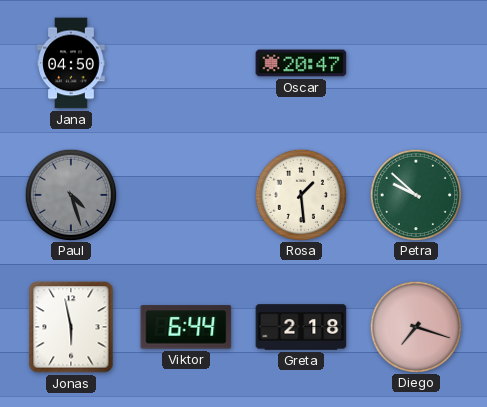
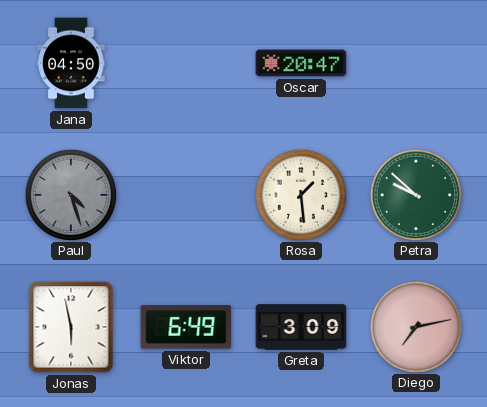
Viktor: 6:44 -> 6:49 (186, 327)
Greta: 2:18 -> 3:09 (301, 327)
Diego: 7:18 -> 7:13 (415, 326)
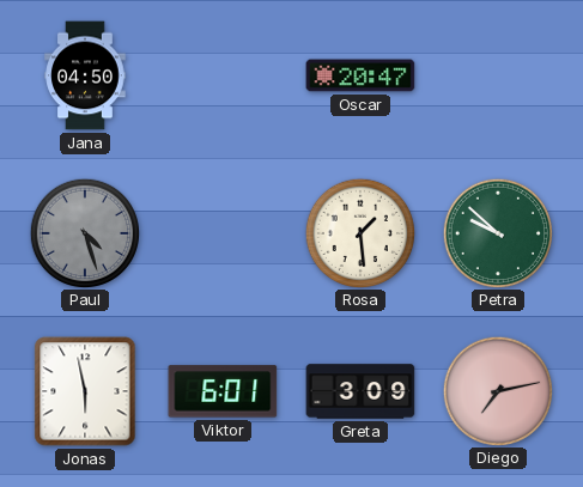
Viktor: 6:49 -> 6:01 (223, 391)
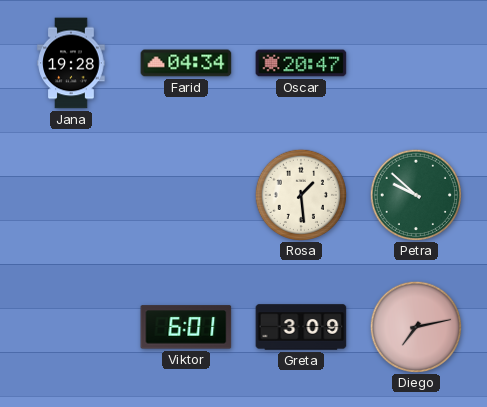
Jana: 04:50 -> 19:28 (71, 63)
Farid: none -> 04:34 (186, 63)
Paul: 4:27 -> none (84, 232)
Jonas: 5:58 -> none (85, 391)
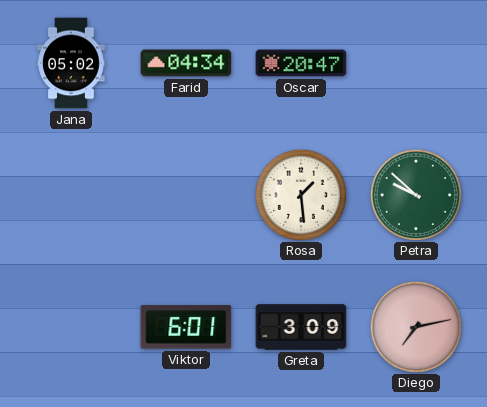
Jana: 19:28 -> 05:02 (71, 63)
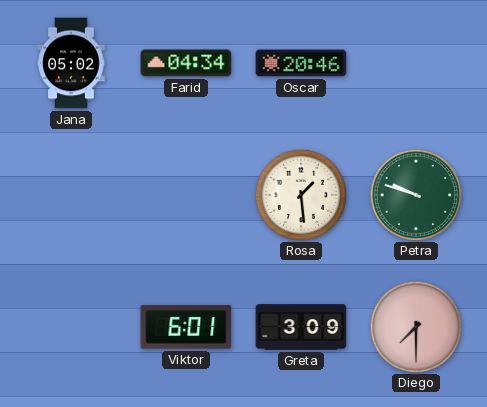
Oscar: 20:47 -> 20:46 (301, 63)
Petra: 9:52 -> 9:48 (415, 194)
Diego: 7:13 -> 7:30 (415, 326)
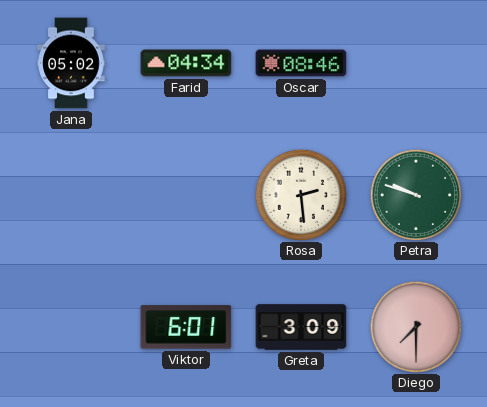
Oscar: 20:46 -> 08:46 (301, 63)
Rosa: 1:29 -> 2:29 (300, 194)
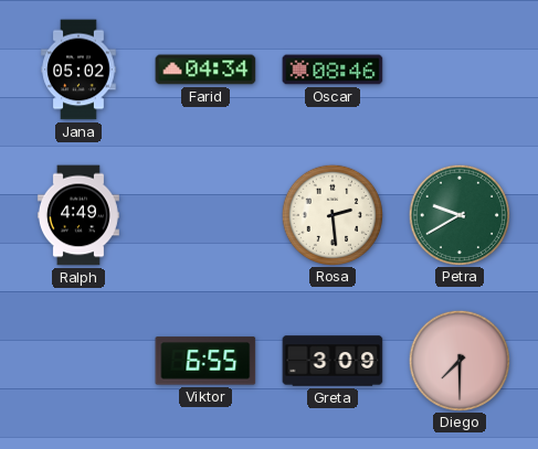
Ralph: none -> 4:49 (78, 215)
Petra: 9:48 -> 9:40 (458, 214)
Viktor: 6:01 -> 6:55 (205, 361)
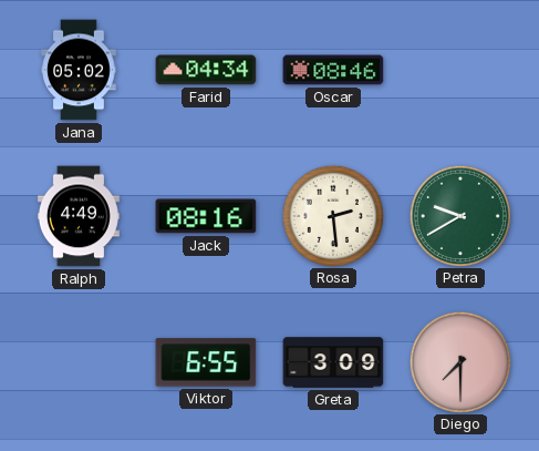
Jack: none -> 08:16 (206, 216)
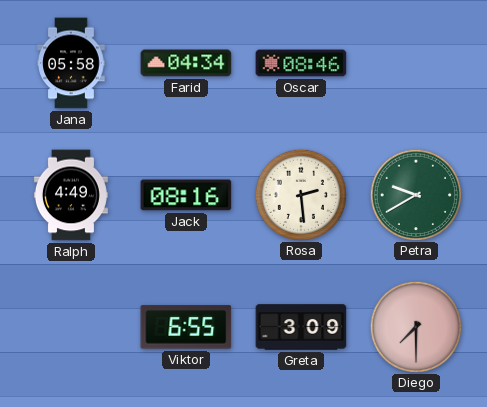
Jana: 05:02 -> 05:58 (71, 63)
